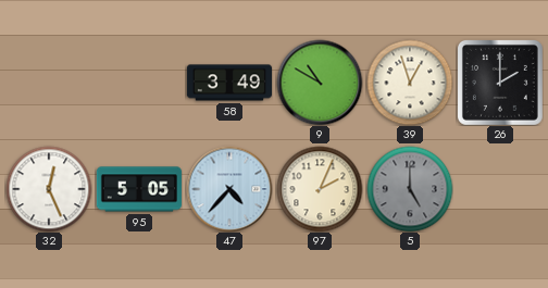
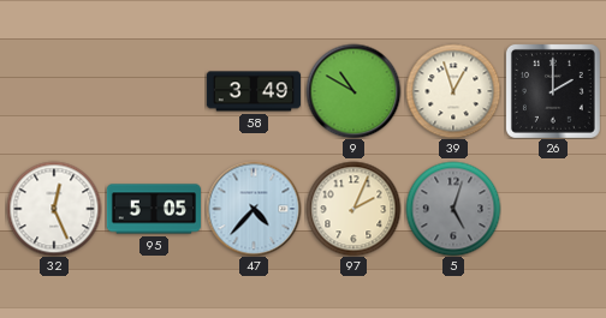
5: 5:00 -> 5:03 (453, 209)
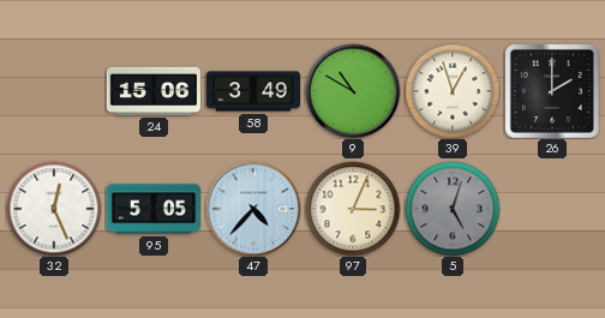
24: none -> 15:06 (152, 91)
97: 2:04 -> 3:04 (353, 209)
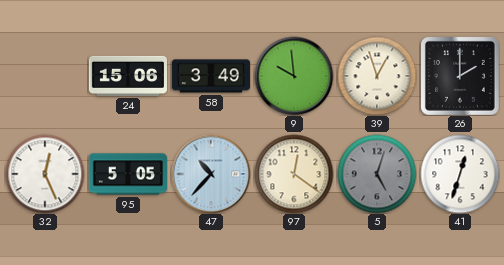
9: 10:50 -> 9:59 (294, 76)
47: 4:37 -> 10:37 (211, 174)
97: 3:04 -> 12:21 (294, 174)
41: none -> 12:33 (460, 174)
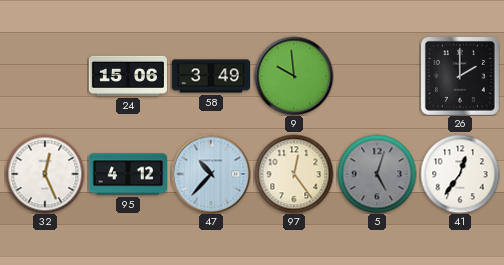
39: 12:57 -> none (377, 76)
95: 5:05 -> 4:12 (127, 174)
97: 12:21 -> 12:24 (294, 174)
41: 12:33 -> 12:36 (460, 174)
